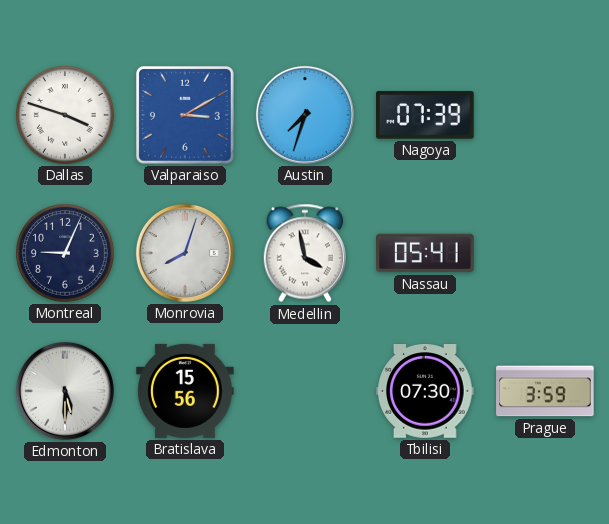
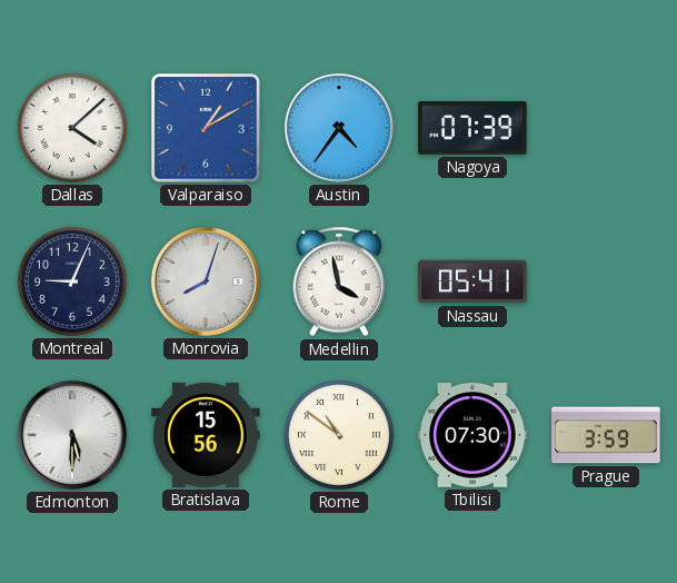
Dallas: 3:48 -> 4:08 (72, 128)
Valparaiso: 3:10 -> 1:10 (206, 128)
Austin: 7:33 -> 4:36 (339, 128)
Rome: none -> 10:51 (339, 435)
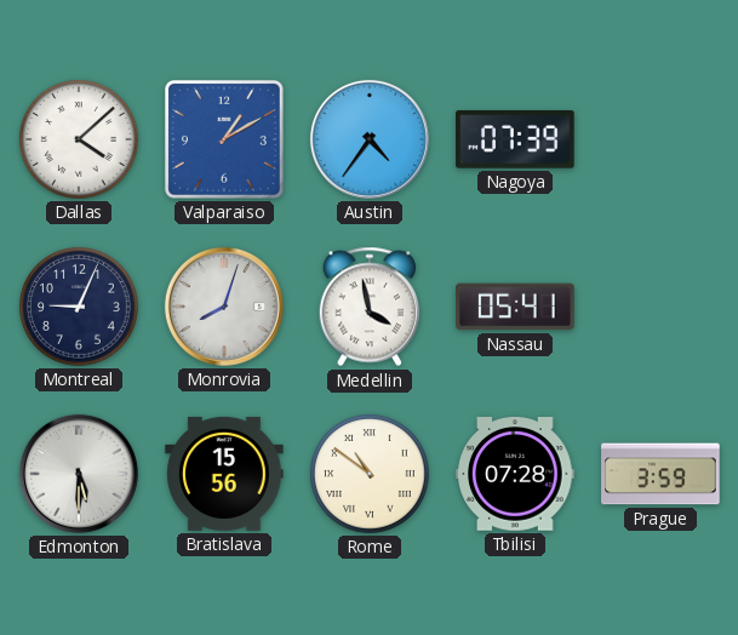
Tbilisi: 07:30 -> 07:28 (515, 475)
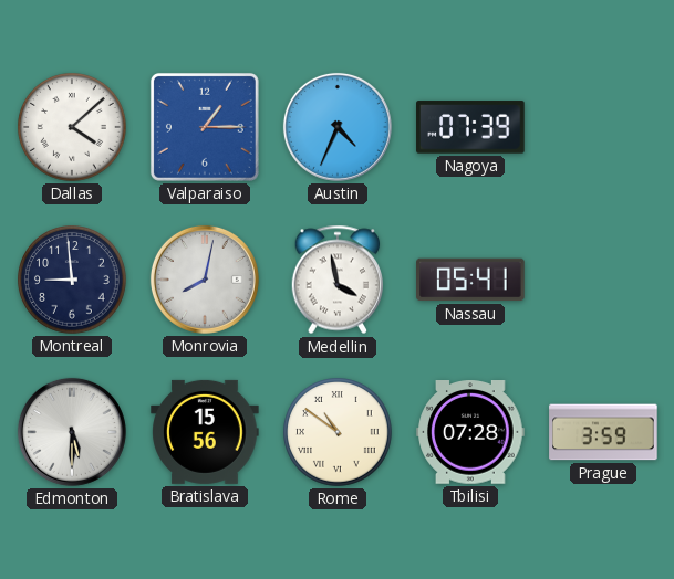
Valparaiso: 1:10 -> 1:15 (205, 127)
Austin: 4:36 -> 4:34 (338, 127)
Montreal: 9:04 -> 8:59 (72, 280)
Monrovia: 8:03 -> 8:02 (205, 280)
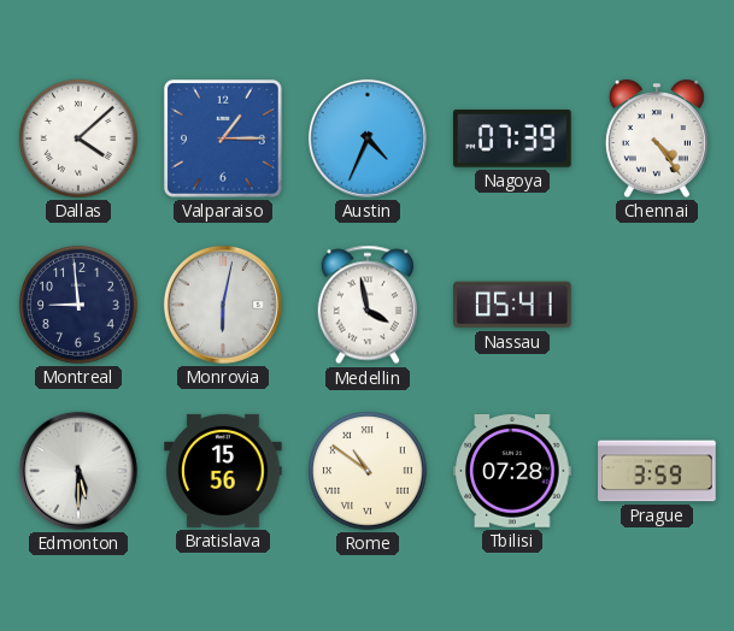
Chennai: none -> 4:24 (657, 138)
Monrovia: 8:02 -> 6:02 (223, 305)
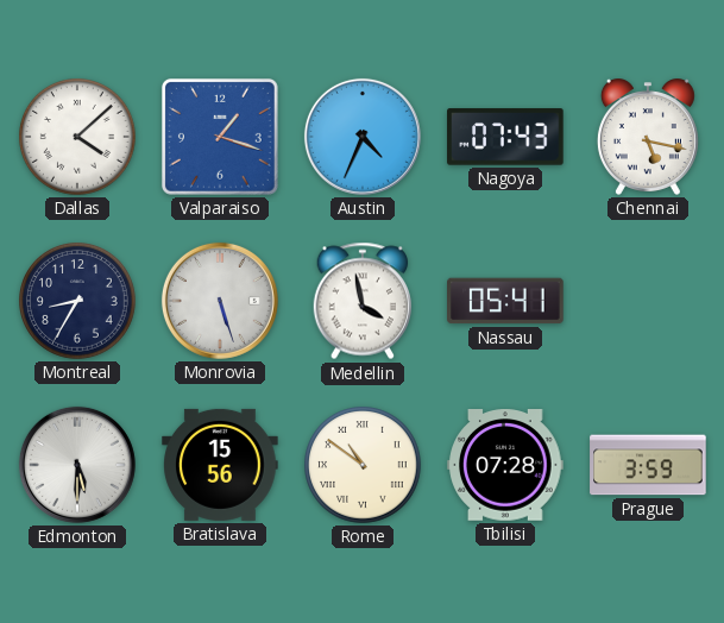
Valparaiso: 1:15 -> 1:18 (220, 137)
Nagoya: 07:39 -> 07:43 (505, 137)
Chennai: 4:24 -> 5:17 (648, 137)
Montreal: 8:59 -> 8:35 (77, 301)
Monrovia: 6:02 -> 5:27 (220, 301)
